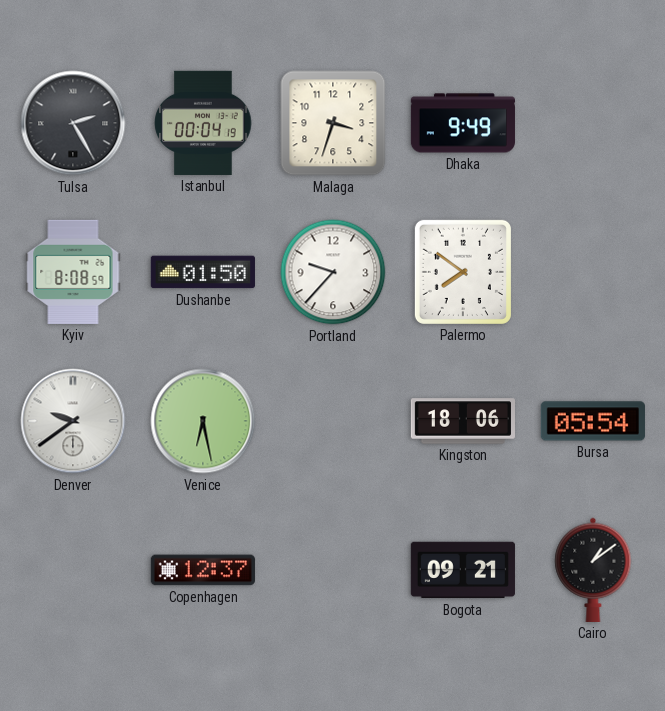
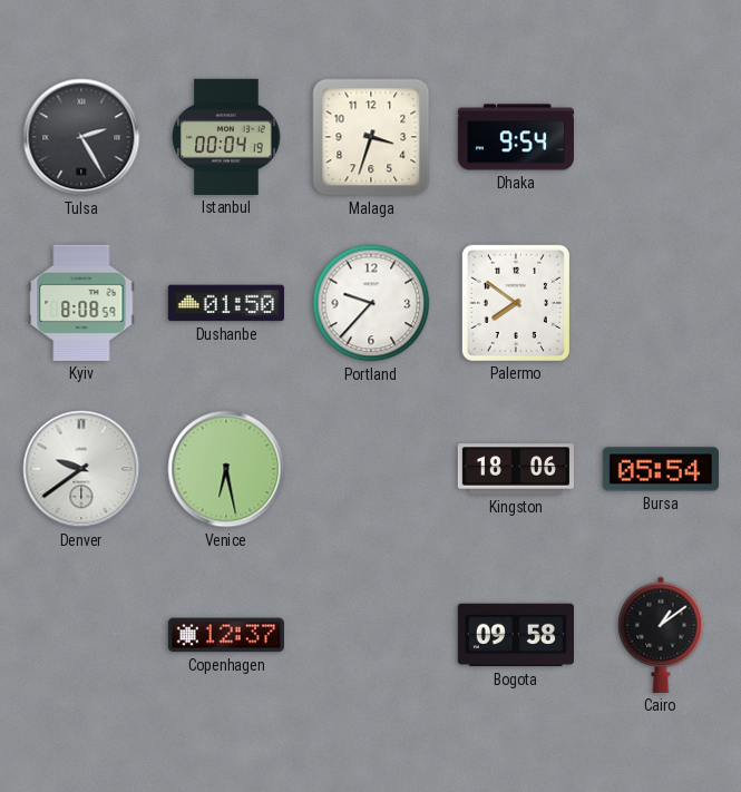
Dhaka: 9:49 -> 9:54 (515, 137)
Bogota: 09:21 -> 09:58 (516, 635)
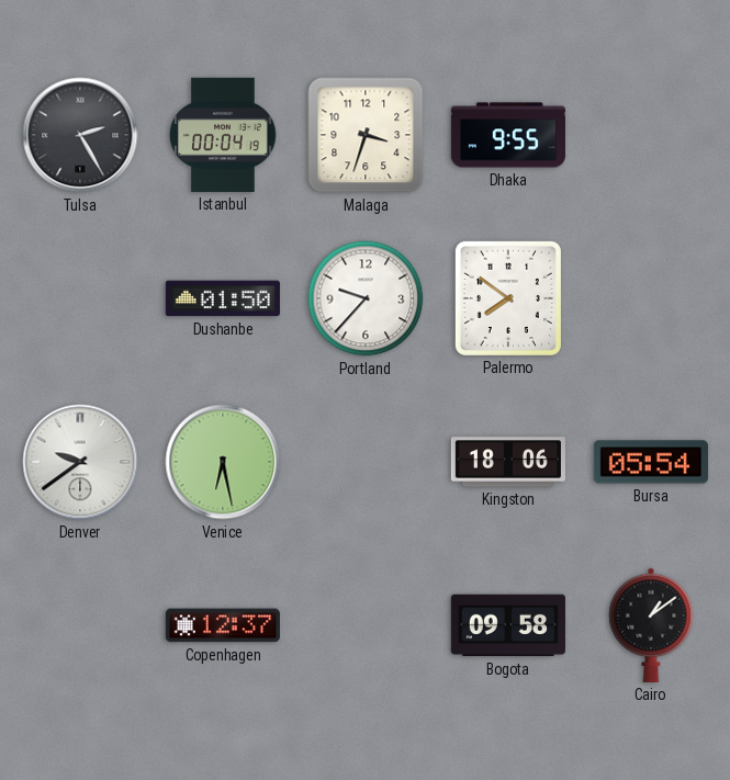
Dhaka: 9:54 -> 9:55 (507, 135)
Kyiv: 8:08 -> none (81, 303)
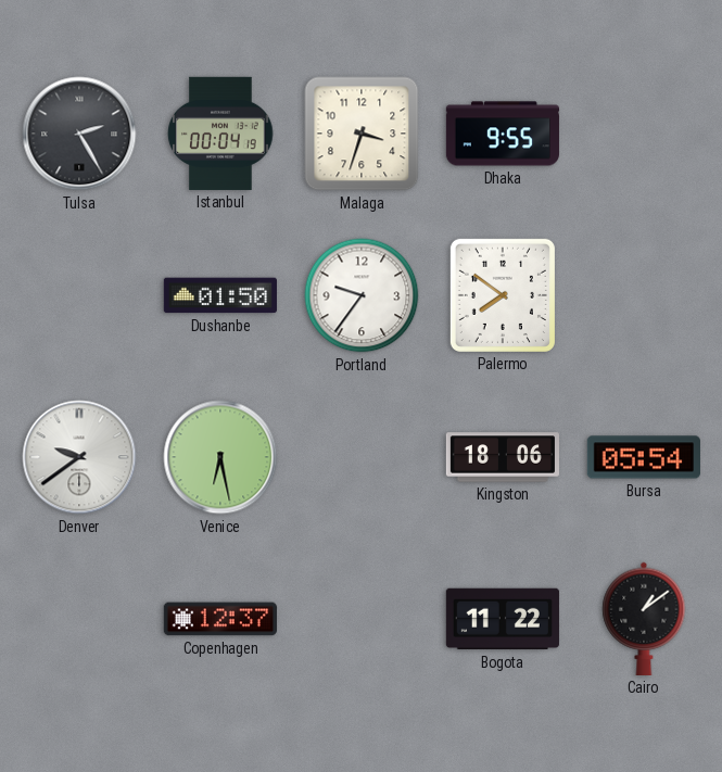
Portland: 9:37 -> 9:36 (362, 295)
Bogota: 09:58 -> 11:22 (503, 619)
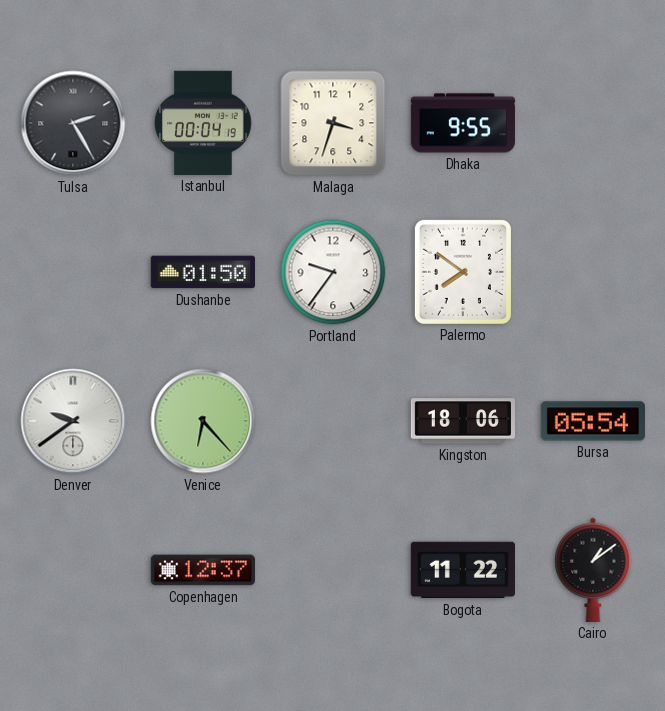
Venice: 6:28 -> 6:23 (203, 421)
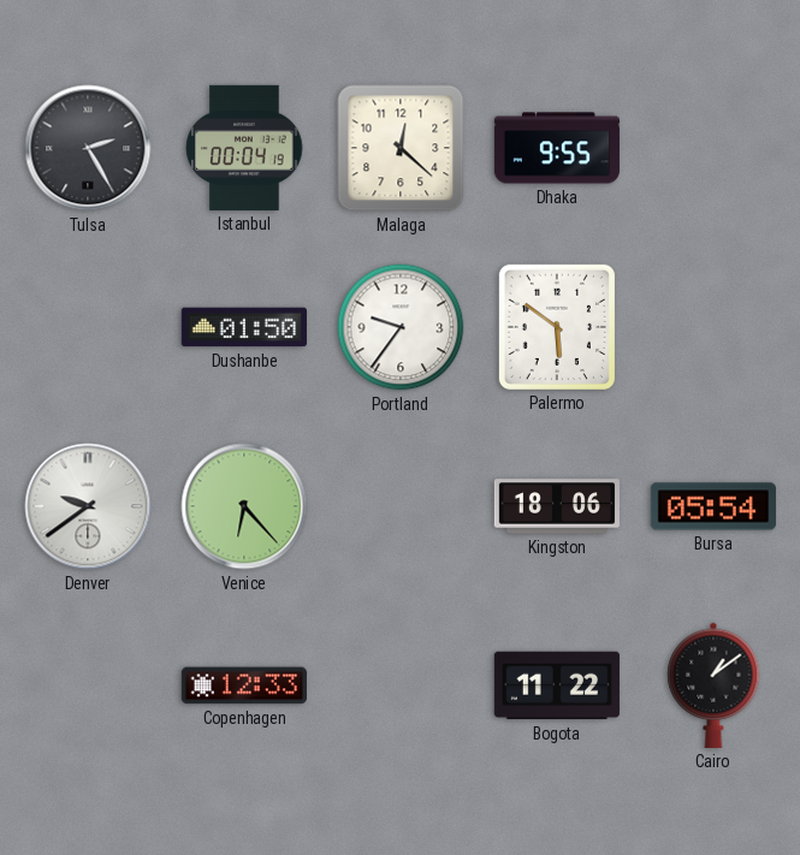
Malaga: 3:33 -> 12:22 (401, 148)
Palermo: 7:51 -> 5:51 (557, 327)
Copenhagen: 12:37 -> 12:33 (244, 685)
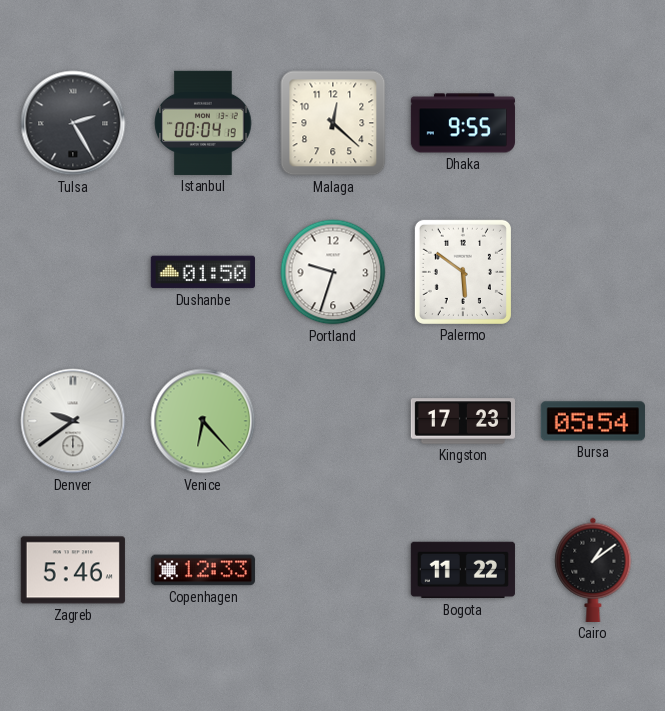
Portland: 9:36 -> 9:33 (333, 272)
Kingston: 18:06 -> 17:23 (462, 421)
Zagreb: none -> 5:46 (73, 570)
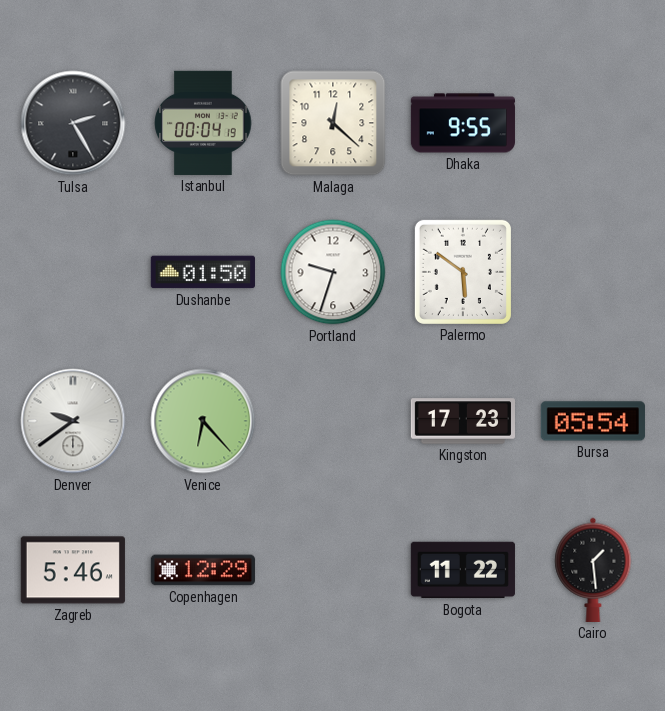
Copenhagen: 12:33 -> 12:29 (203, 570)
Cairo: 1:09 -> 1:29 (593, 570)
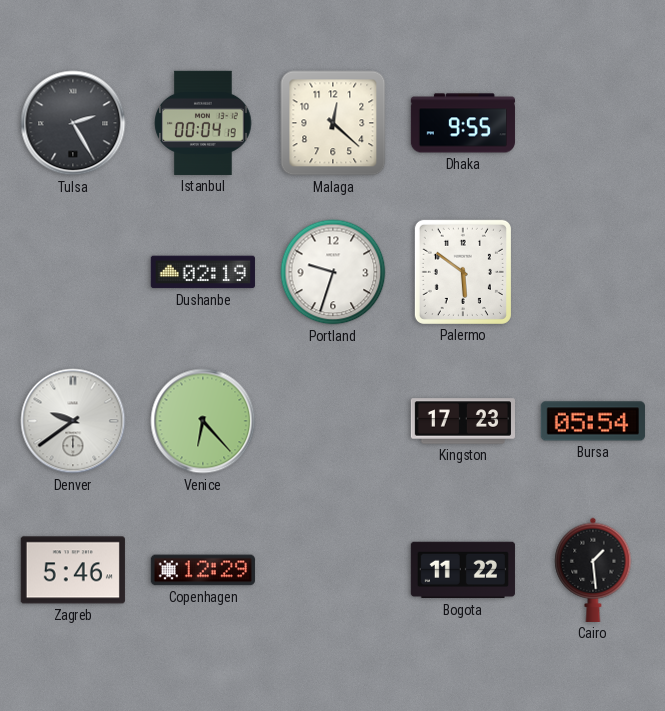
Dushanbe: 01:50 -> 02:19 (203, 272)
